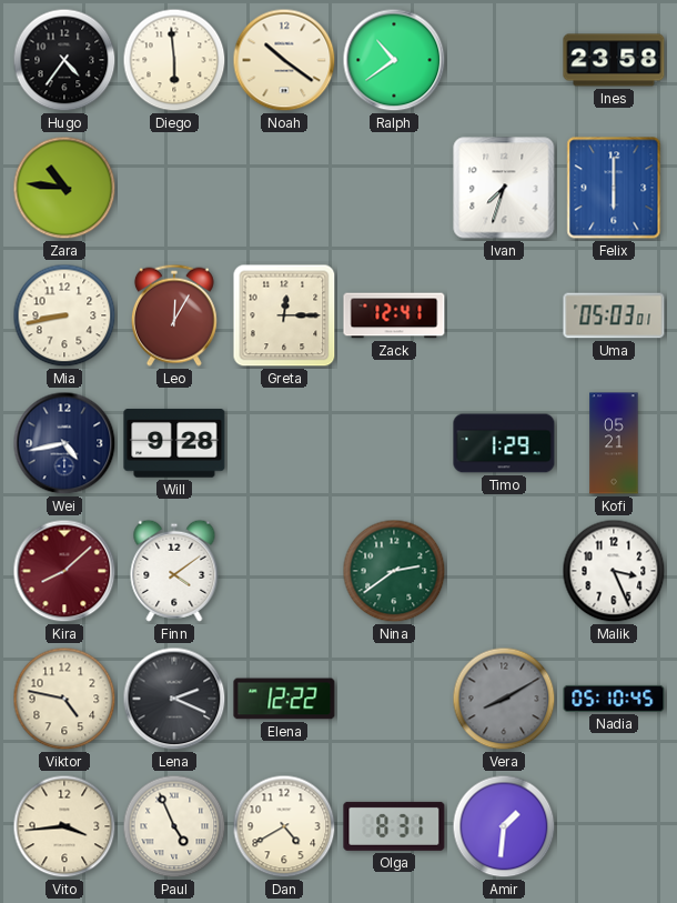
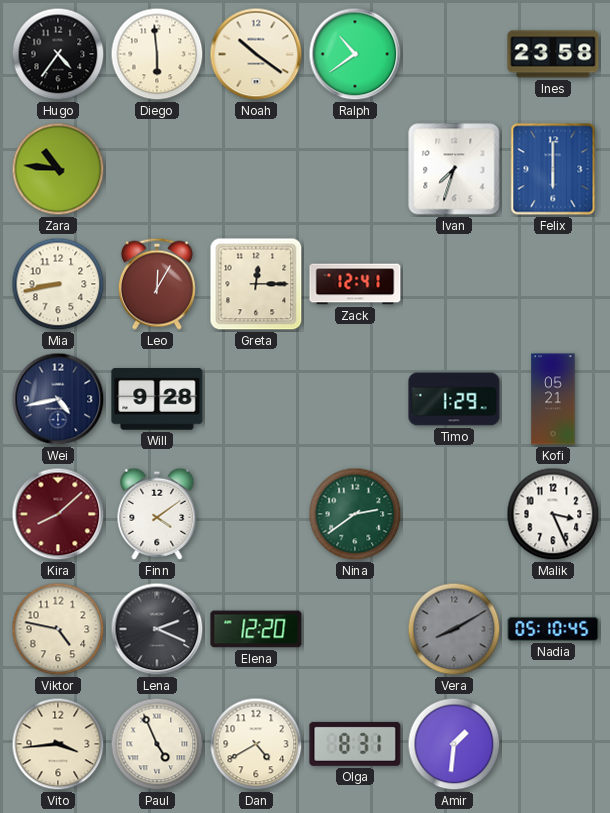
Uma: 05:03 -> none (614, 315)
Elena: 12:22 -> 12:20 (256, 629)
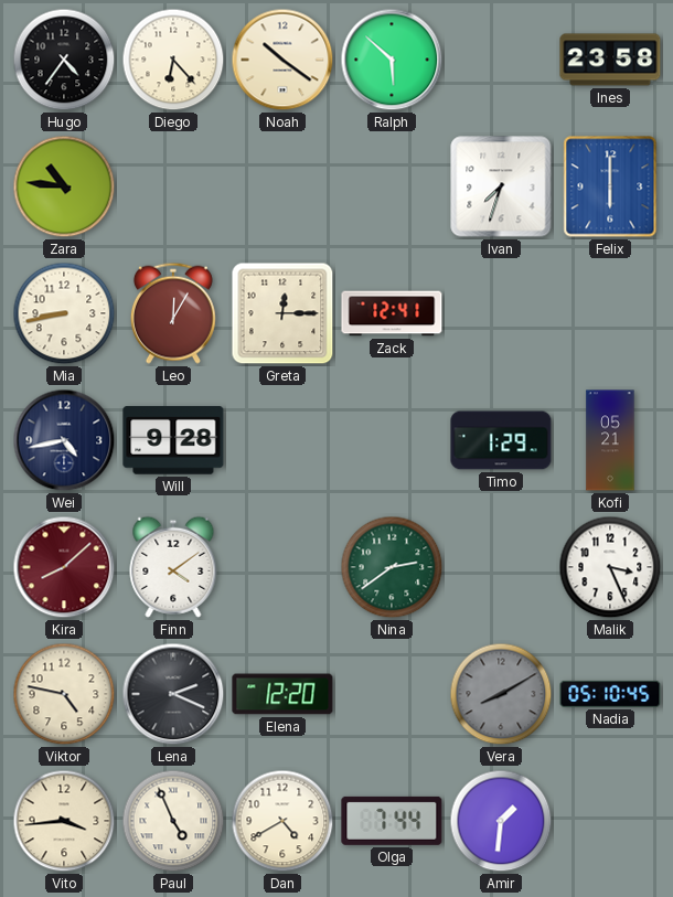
Diego: 5:59 -> 6:23 (173, 60)
Ralph: 10:39 -> 5:52 (392, 60)
Olga: 8:31 -> 7:44 (392, 821)
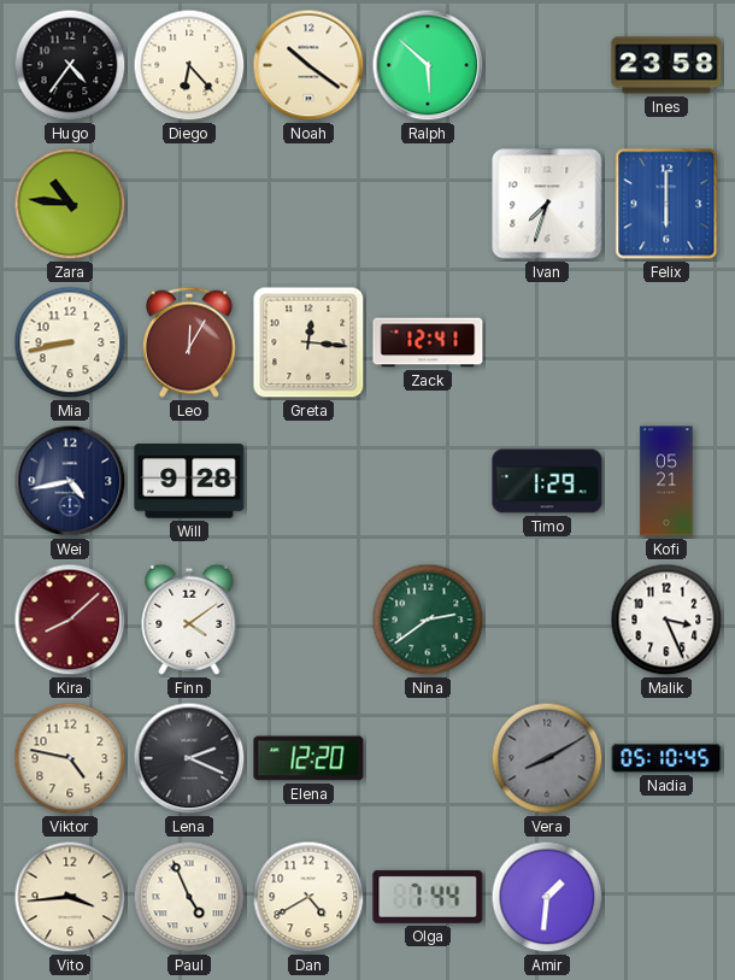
Greta: 12:15 -> 12:16 (308, 342)
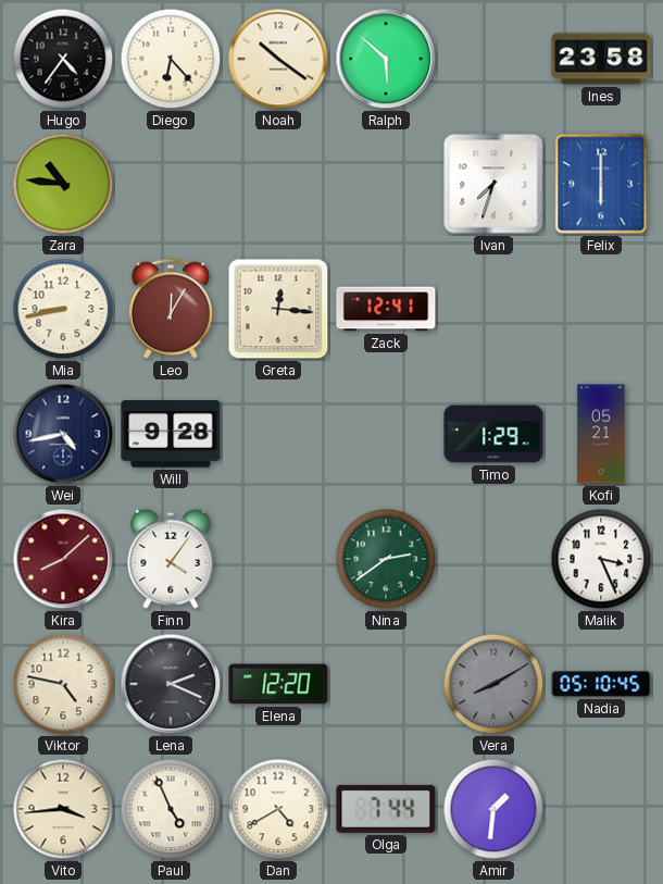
Finn: 4:09 -> 4:06 (171, 559)
